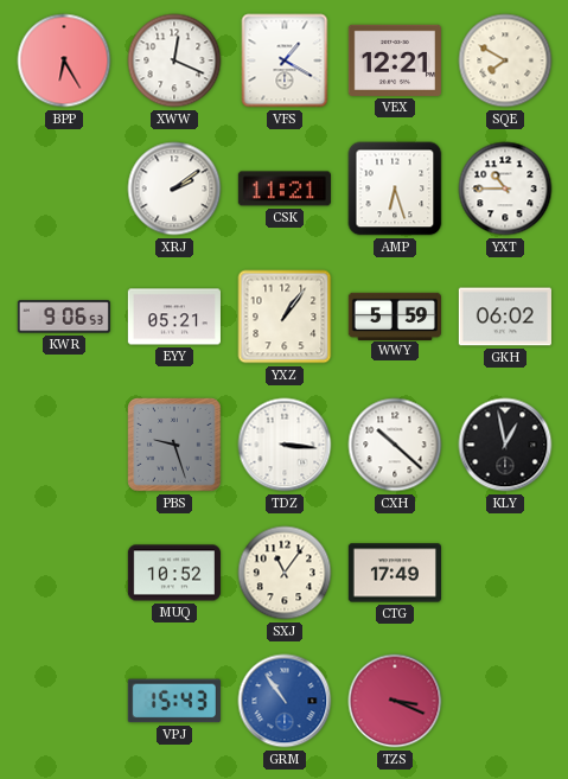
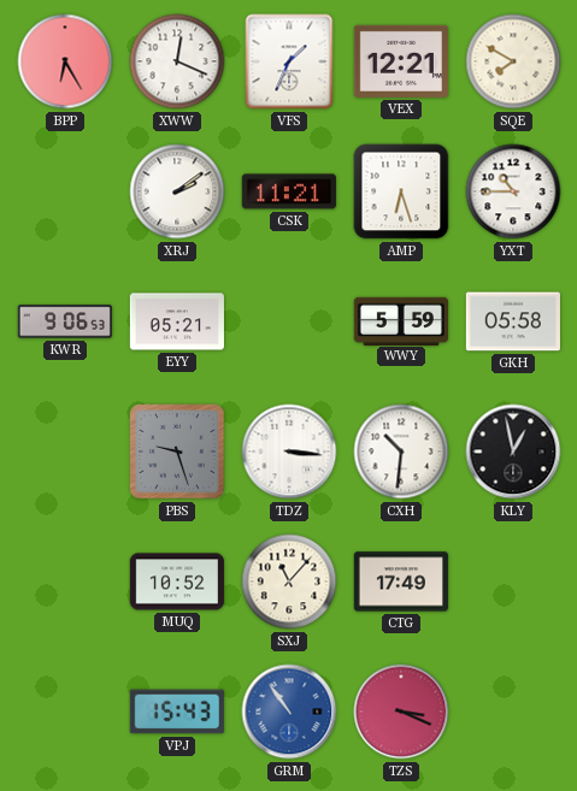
VFS: 1:20 -> 1:34 (289, 61)
YXZ: 1:06 -> none (285, 317)
GKH: 06:02 -> 05:58 (513, 321)
CXH: 10:22 -> 10:31 (401, 451)
SXJ: 11:06 -> 11:07 (289, 582)
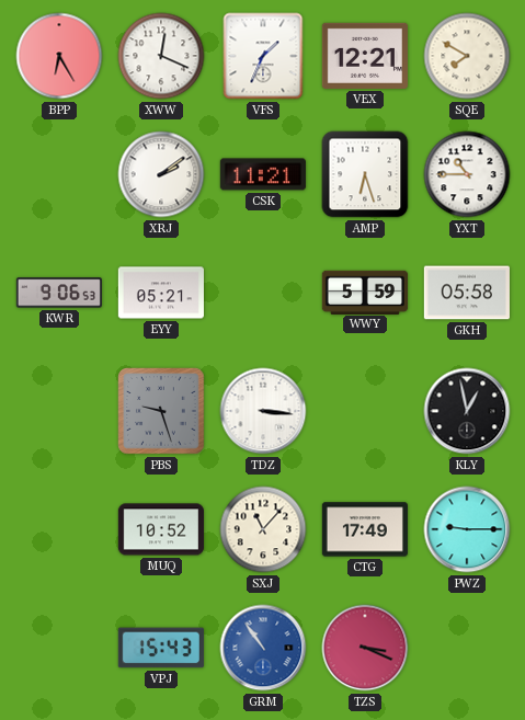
CXH: 10:31 -> none (401, 451)
PWZ: none -> 9:15 (467, 529)
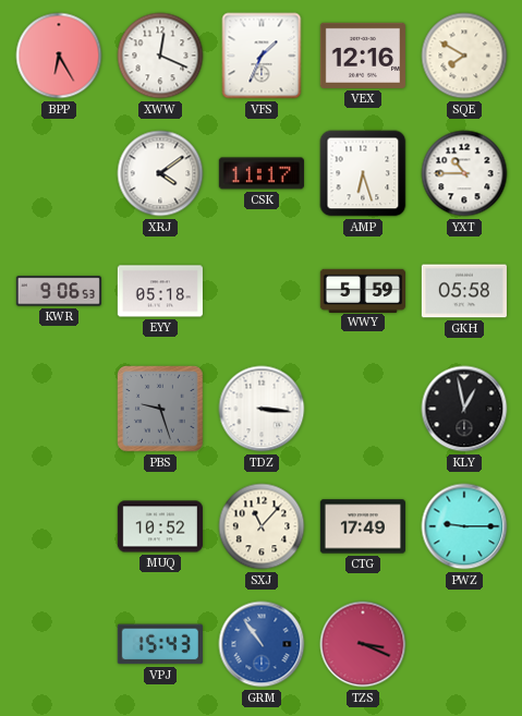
VEX: 12:21 -> 12:16 (363, 56)
XRJ: 2:09 -> 4:09 (160, 173)
CSK: 11:21 -> 11:17 (262, 173)
EYY: 05:21 -> 05:18 (160, 291)
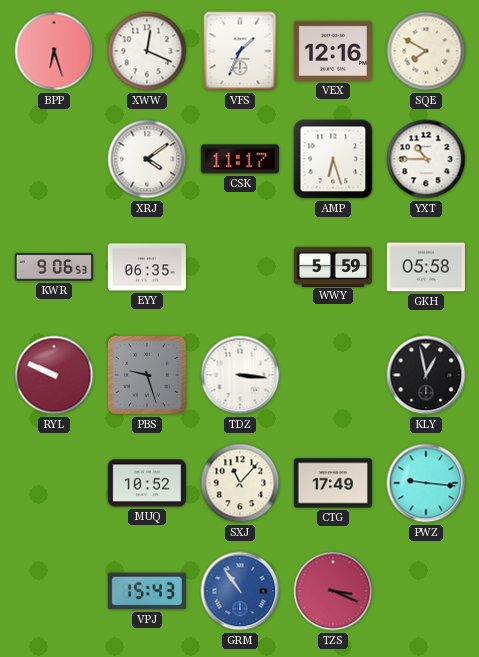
BPP: 6:25 -> 6:27 (54, 51)
EYY: 05:18 -> 06:35 (147, 267)
RYL: none -> 9:49 (54, 375)
PWZ: 9:15 -> 9:16 (426, 483)
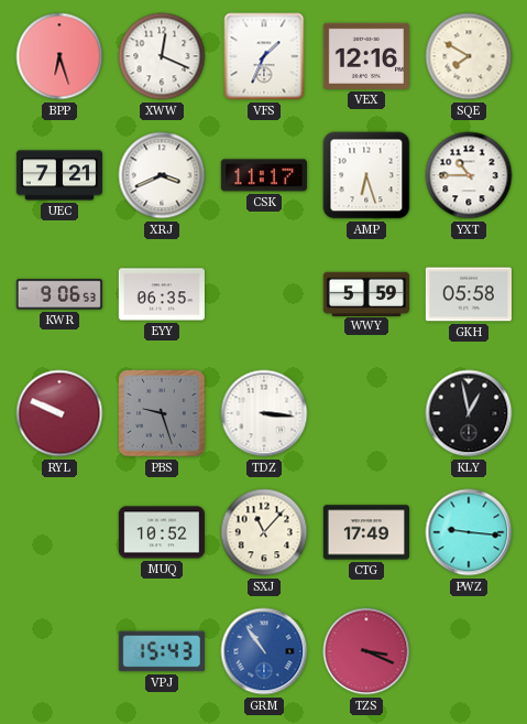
UEC: none -> 7:21 (58, 175)
XRJ: 4:09 -> 3:41 (162, 175)
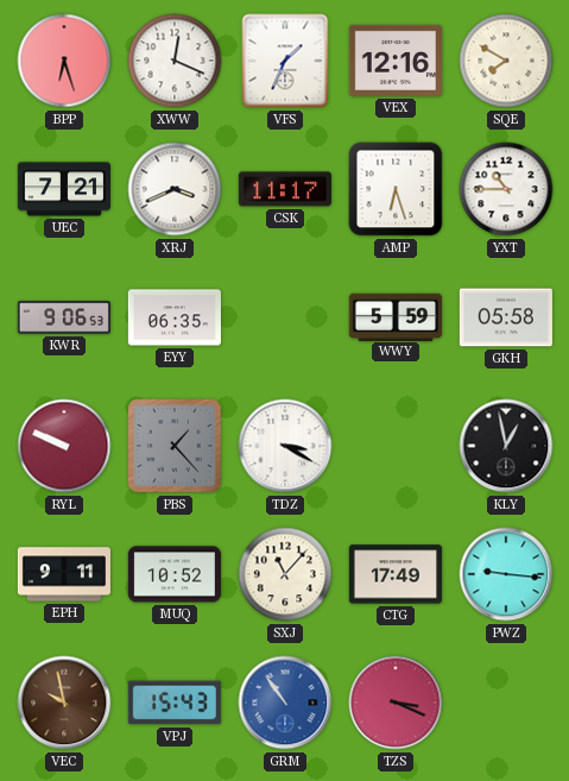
PBS: 9:27 -> 1:23 (175, 446)
TDZ: 3:16 -> 3:20 (285, 446)
EPH: none -> 9:11 (64, 574)
VEC: none -> 9:58 (64, 703)
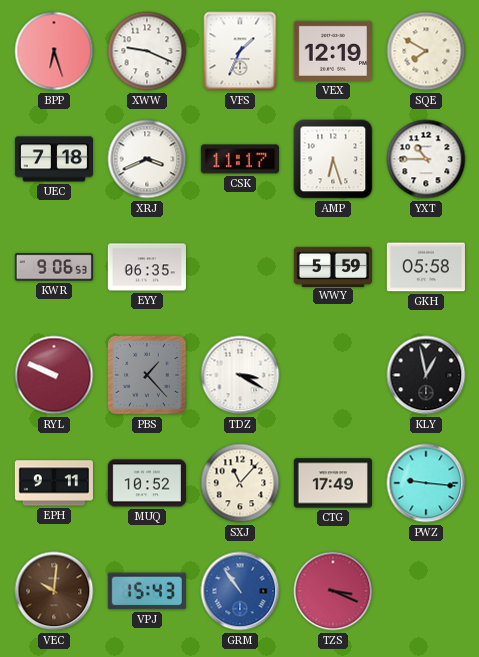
XWW: 12:19 -> 9:19 (147, 51)
VEX: 12:16 -> 12:19 (333, 51)
UEC: 7:21 -> 7:18 (53, 159)
VEC: 9:58 -> 10:01 (54, 591)
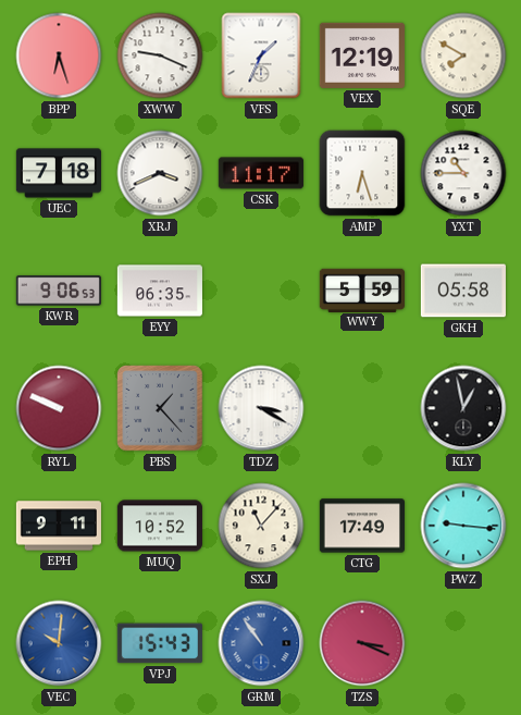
VEC dial: brown -> blue (59, 643)
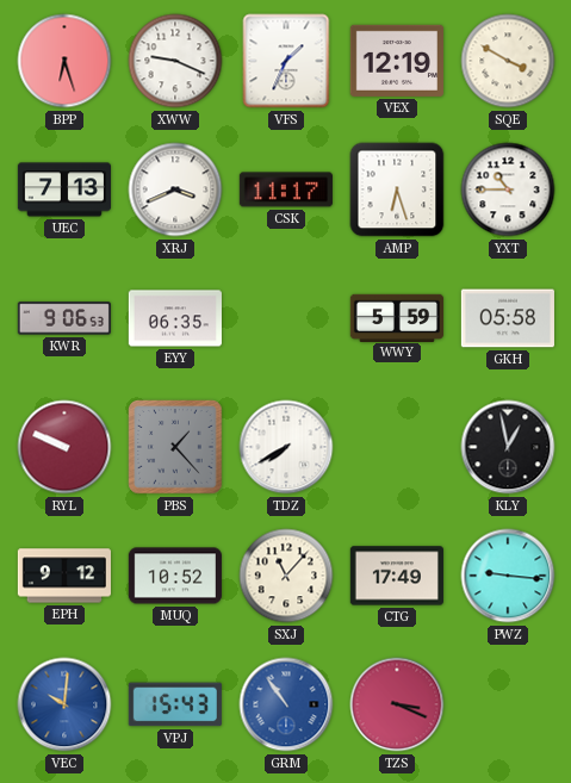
SQE: 7:50 -> 3:50 (508, 61)
UEC: 7:18 -> 7:13 (63, 189)
TDZ: 3:20 -> 7:40 (286, 447)
EPH: 9:11 -> 9:12 (64, 576)
